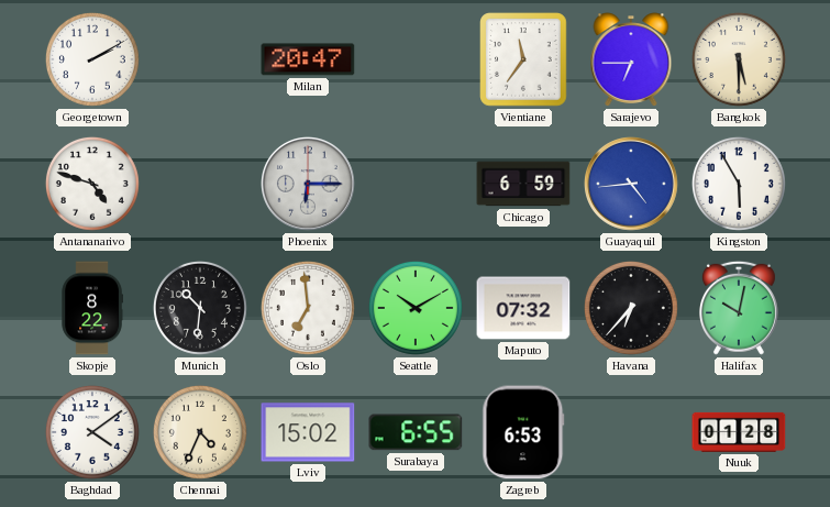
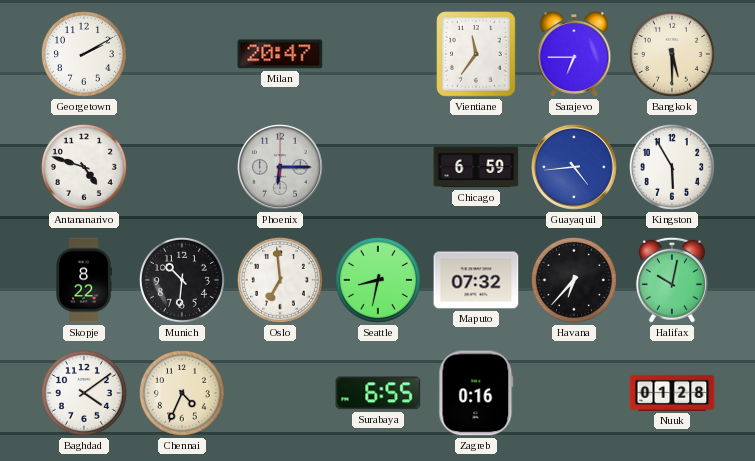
Seattle: 10:10 -> 8:32 (378, 280)
Lviv: 15:02 -> none (308, 432)
Zagreb: 6:53 -> 0:16 (476, 393)
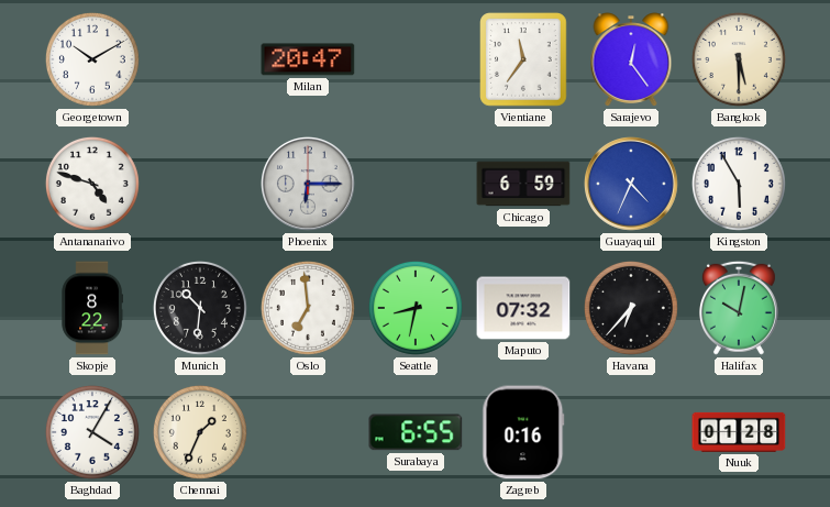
Georgetown: 2:10 -> 10:10 (92, 59)
Sarajevo: 6:45 -> 12:24 (631, 59)
Guayaquil: 4:44 -> 4:34 (632, 185)
Baghdad: 4:09 -> 4:05 (92, 432)
Chennai: 4:34 -> 1:34 (200, 432)
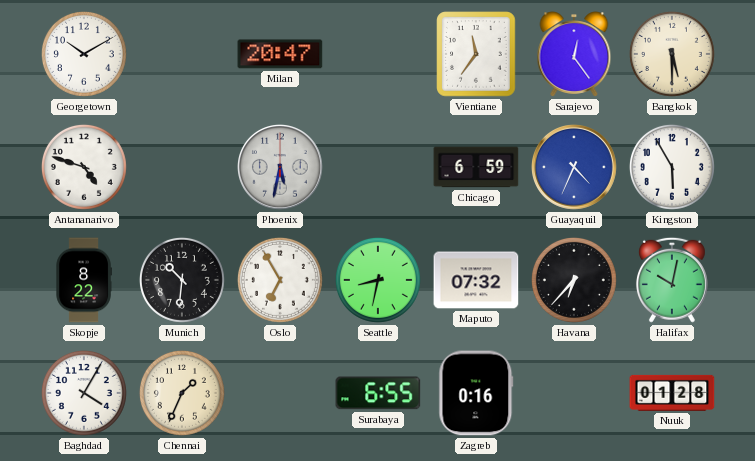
Phoenix: 6:15 -> 5:32 (281, 168)
Oslo: 6:59 -> 6:55 (280, 280)
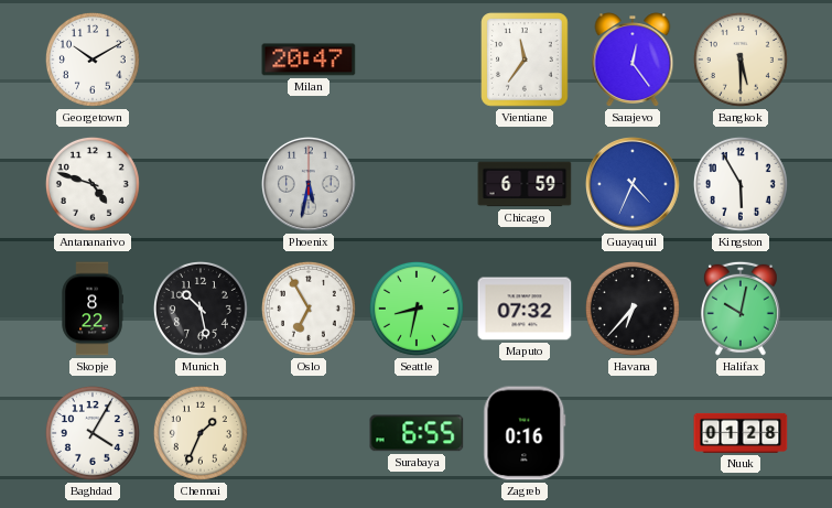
Munich: 10:31 -> 10:28 (201, 309)
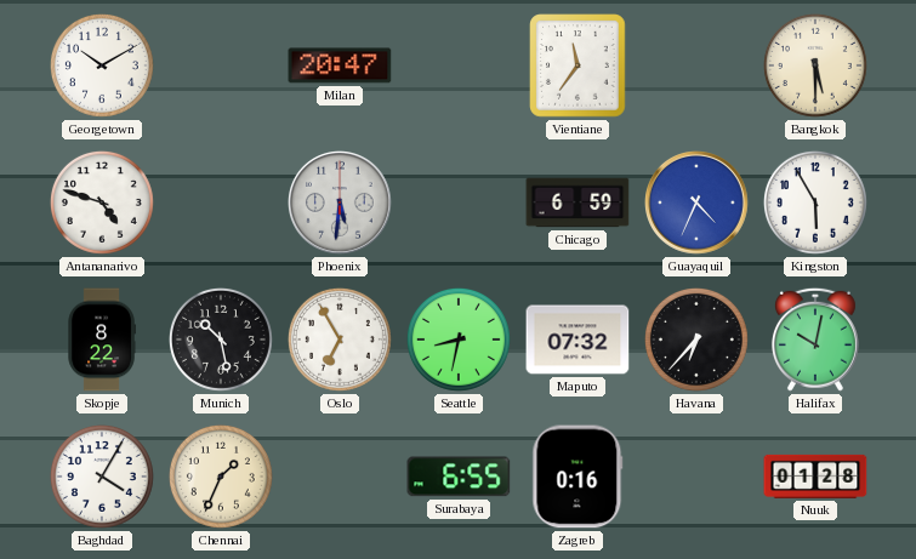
Sarajevo: 12:24 -> none (633, 60)
Phoenix: 5:32 -> 5:31 (341, 204)
